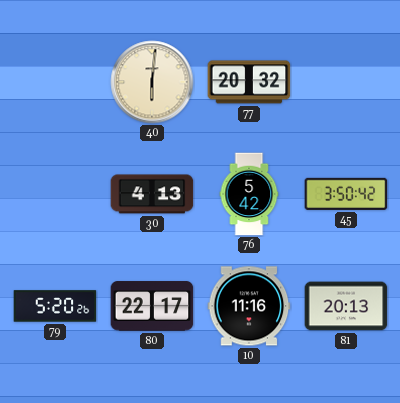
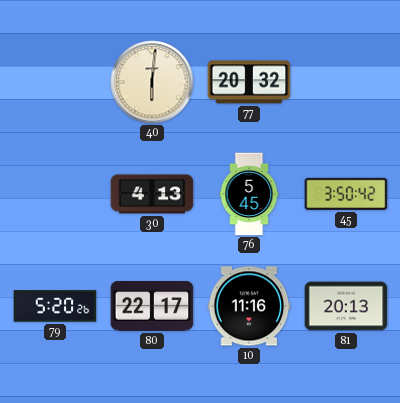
76: 5:42 -> 5:45 (249, 194)
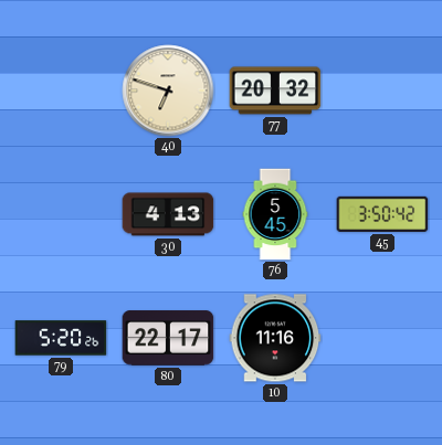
40: 6:01 -> 6:48 (168, 91)
81: 20:13 -> none (346, 306)
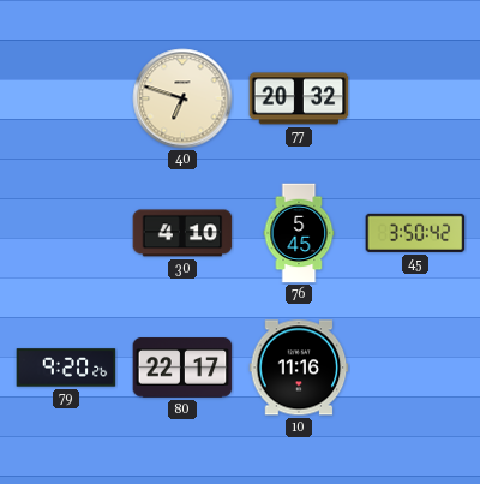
30: 4:13 -> 4:10 (182, 233)
79: 5:20 -> 9:20 (66, 368)
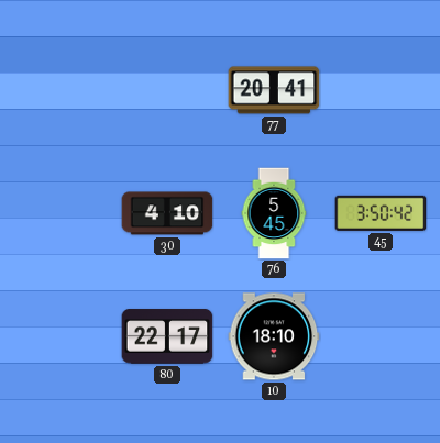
40: 6:48 -> none (182, 98)
77: 20:32 -> 20:41 (274, 90)
79: 9:20 -> none (66, 368)
10: 11:16 -> 18:10 (274, 336)
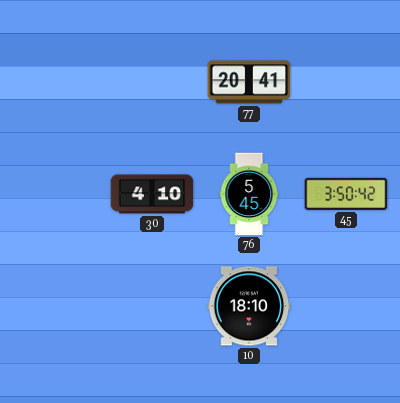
80: 22:17 -> none (167, 336)
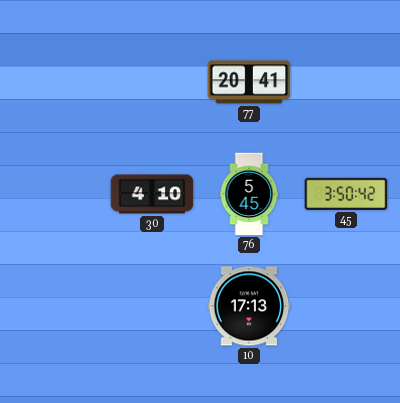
10: 18:10 -> 17:13 (249, 306)
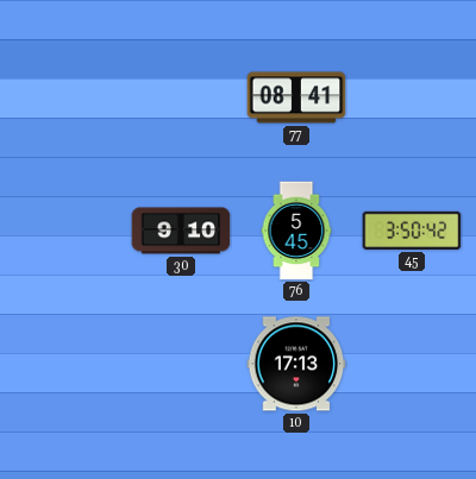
77: 20:41 -> 08:41 (296, 97)
30: 4:10 -> 9:10 (181, 231)
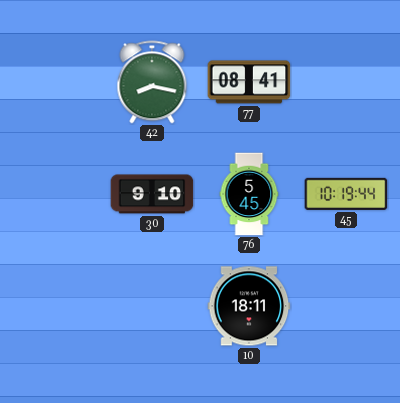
42: none -> 8:17 (152, 82)
45: 3:50 -> 10:19 (346, 194)
10: 17:13 -> 18:11 (249, 306)
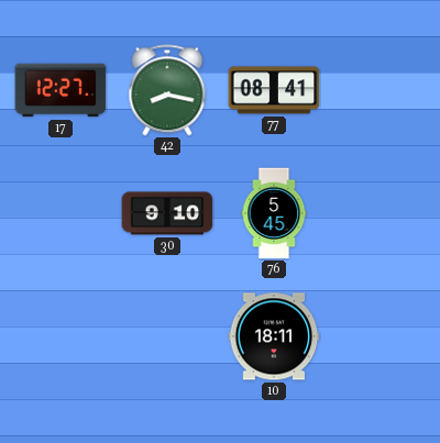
17: none -> 12:27 (61, 90)
45: 10:19 -> none (346, 194)
